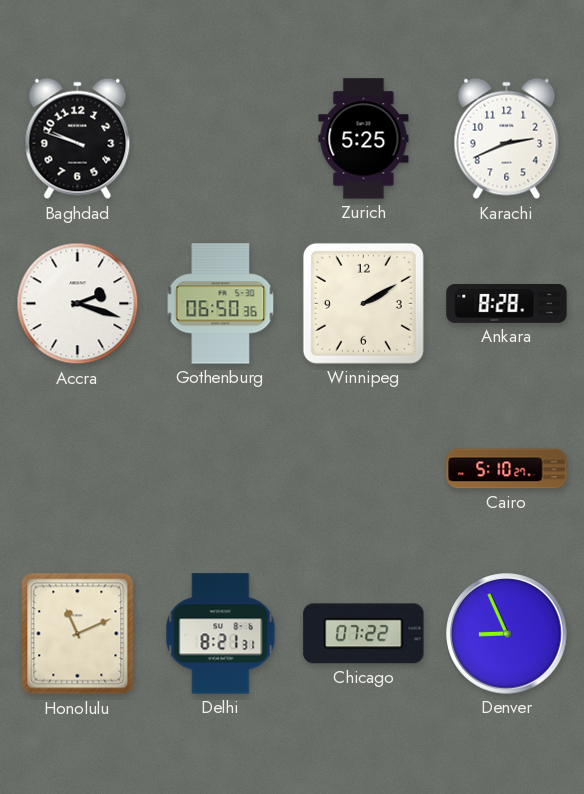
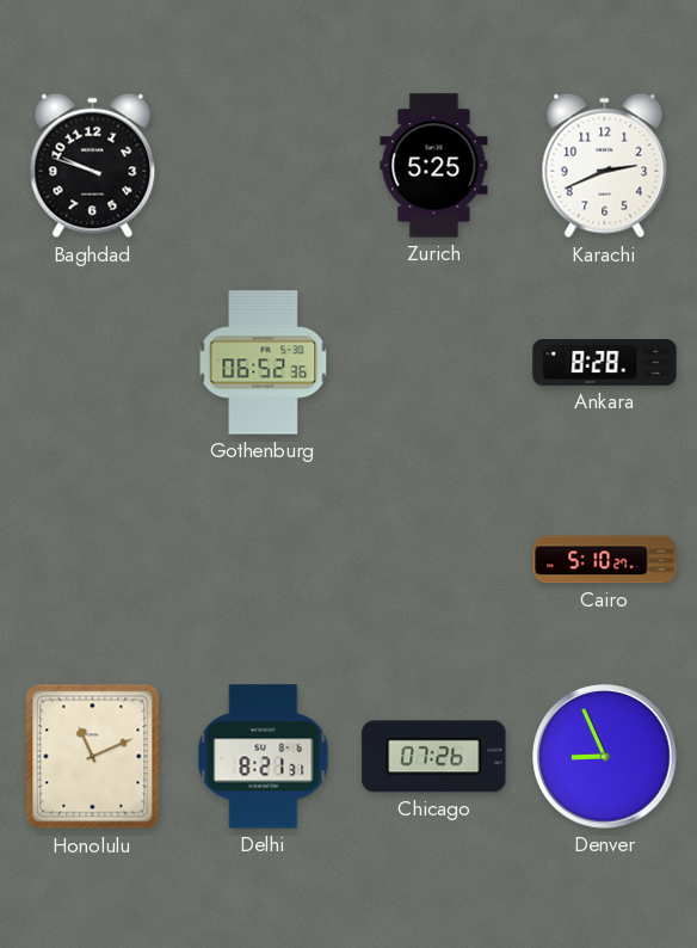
Accra: 2:18 -> none (78, 304)
Gothenburg: 06:50 -> 06:52 (264, 363)
Winnipeg: 2:10 -> none (363, 303)
Chicago: 07:22 -> 07:26 (434, 757)
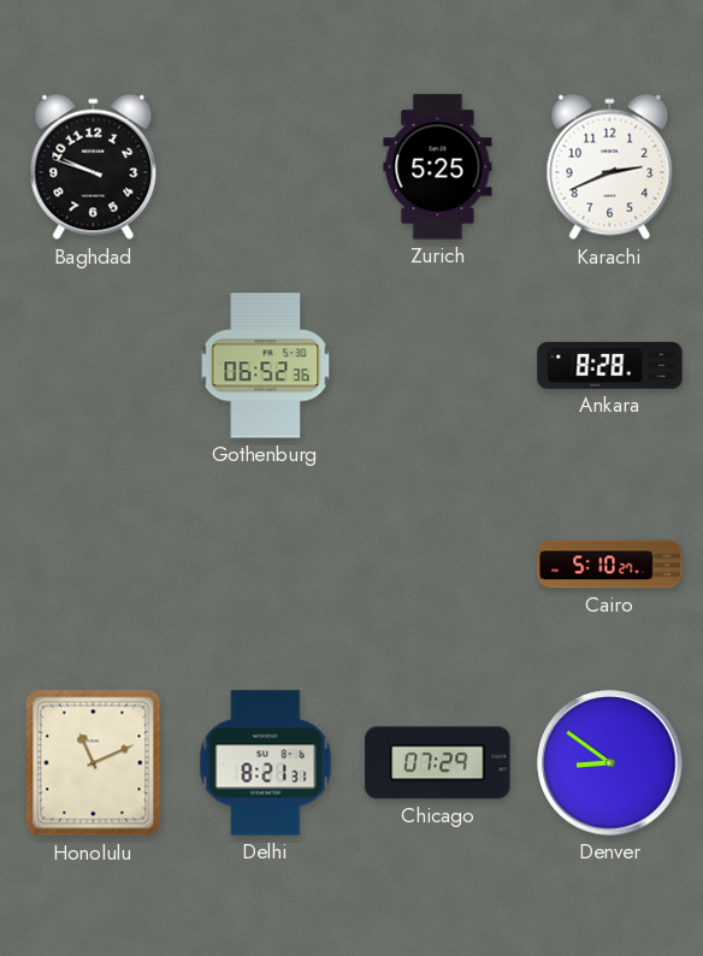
Chicago: 07:26 -> 07:29 (438, 763)
Denver: 8:56 -> 8:51 (610, 763)
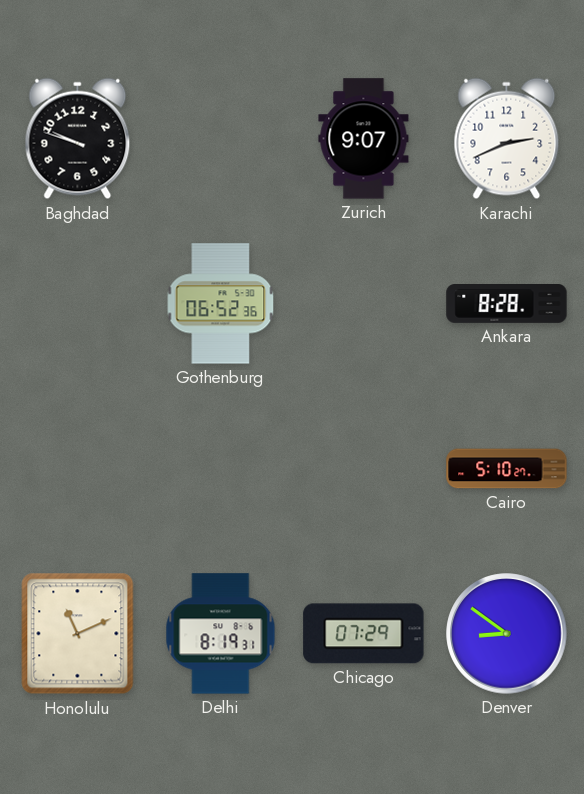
Zurich: 5:25 -> 9:07 (364, 139)
Delhi: 8:21 -> 8:19 (221, 634)
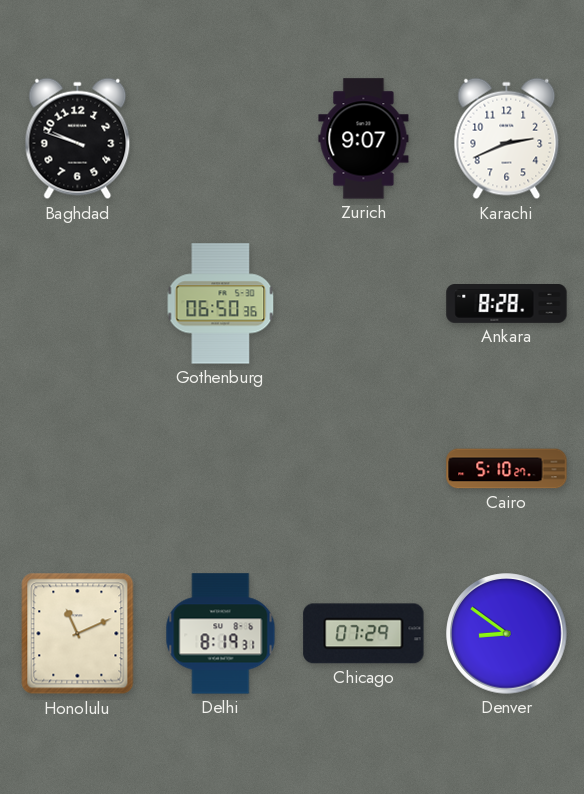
Gothenburg: 06:52 -> 06:50 (221, 304)
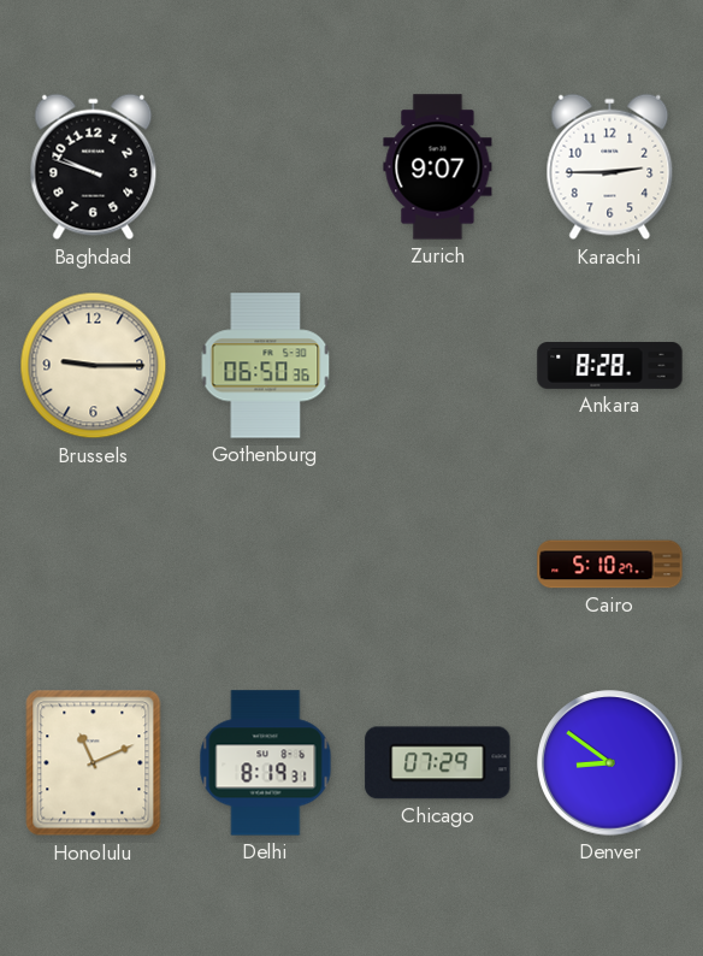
Karachi: 2:41 -> 2:45 (610, 167)
Brussels: none -> 9:15 (94, 366)
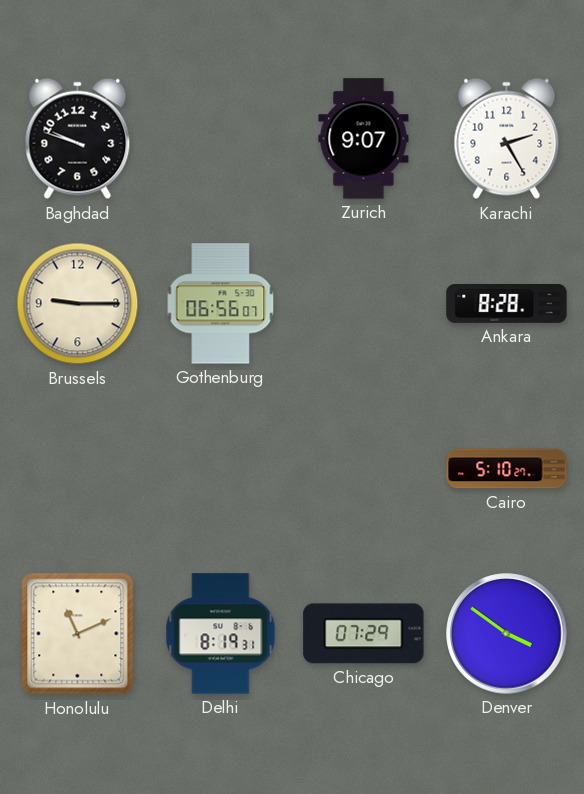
Karachi: 2:45 -> 2:25 (507, 139)
Gothenburg: 06:50 -> 06:56 (221, 304)
Denver: 8:51 -> 3:51 (507, 634)
